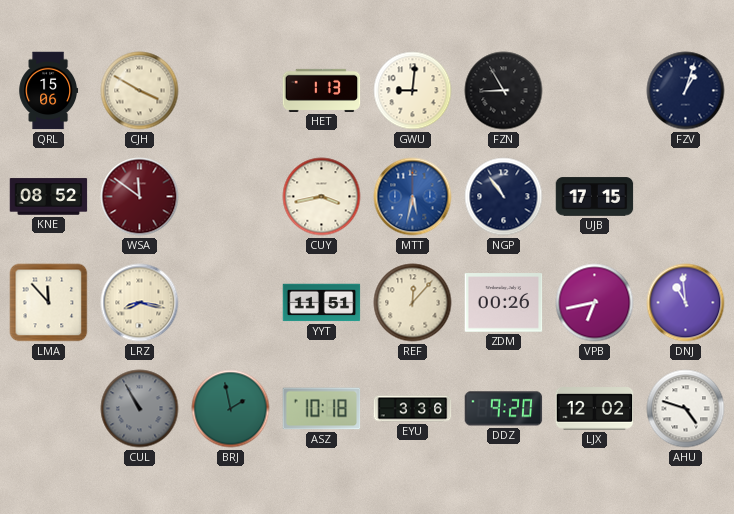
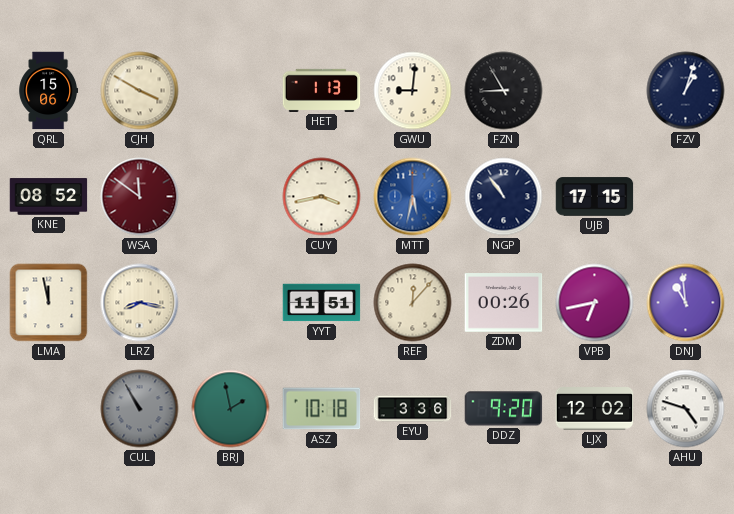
LMA: 11:53 -> 11:58 (49, 303)
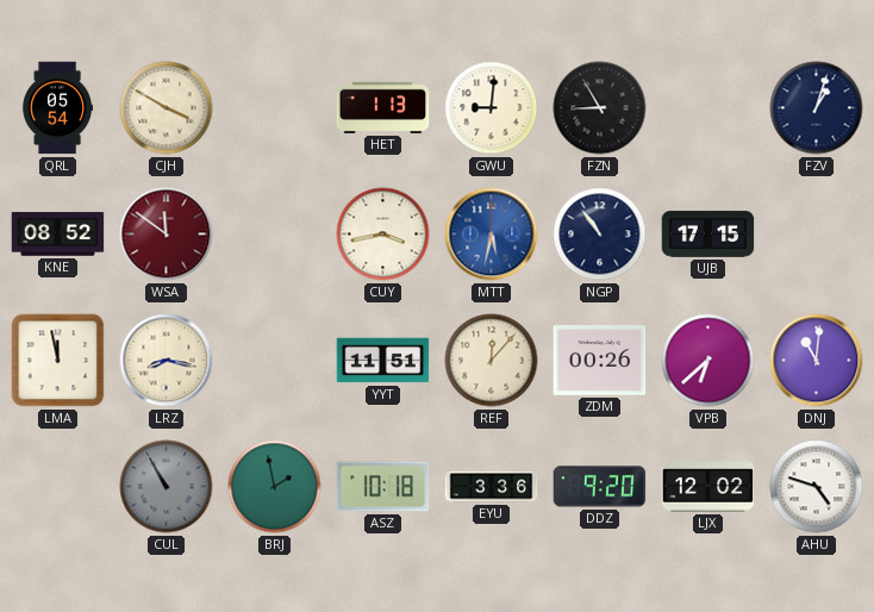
QRL: 15:06 -> 05:54 (58, 108)
VPB: 6:43 -> 6:38 (708, 361)
DNJ: 10:59 -> 11:01 (817, 361)
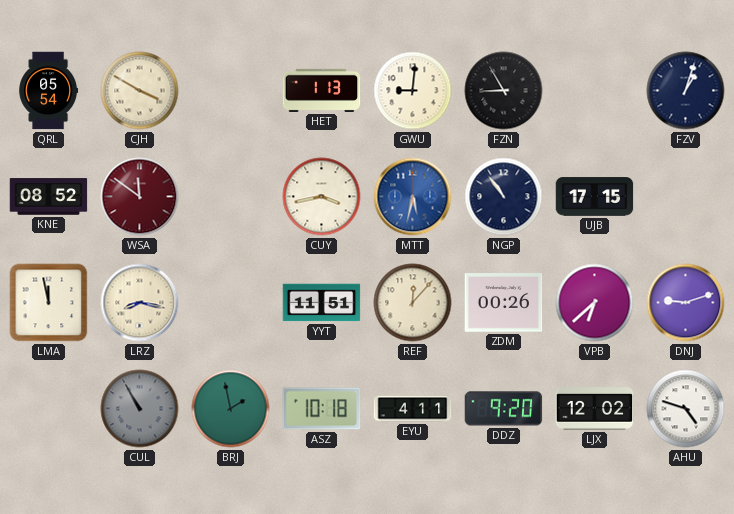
DNJ: 11:01 -> 9:12 (686, 303)
EYU: 3:36 -> 4:11 (413, 409)
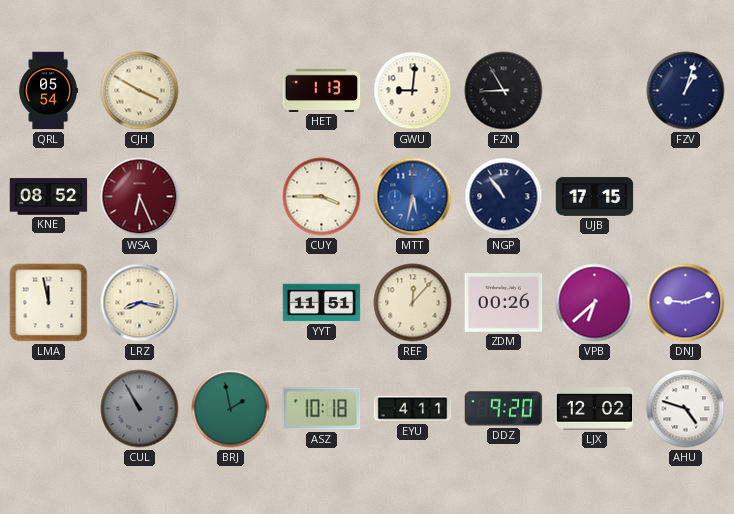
WSA: 11:51 -> 6:26 (140, 197)
CUY: 3:43 -> 3:45 (322, 197)
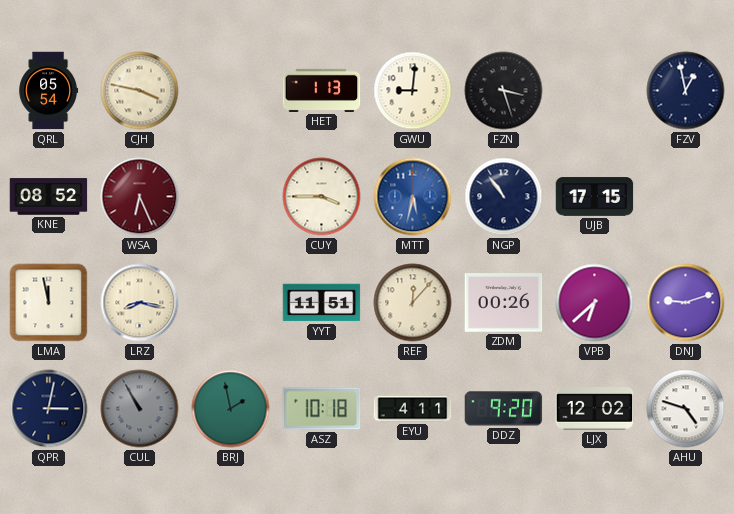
CJH: 3:50 -> 3:47 (140, 91)
FZN: 8:55 -> 3:27 (504, 91)
FZV: 1:03 -> 12:58 (686, 91)
QPR: none -> 3:02 (49, 409)
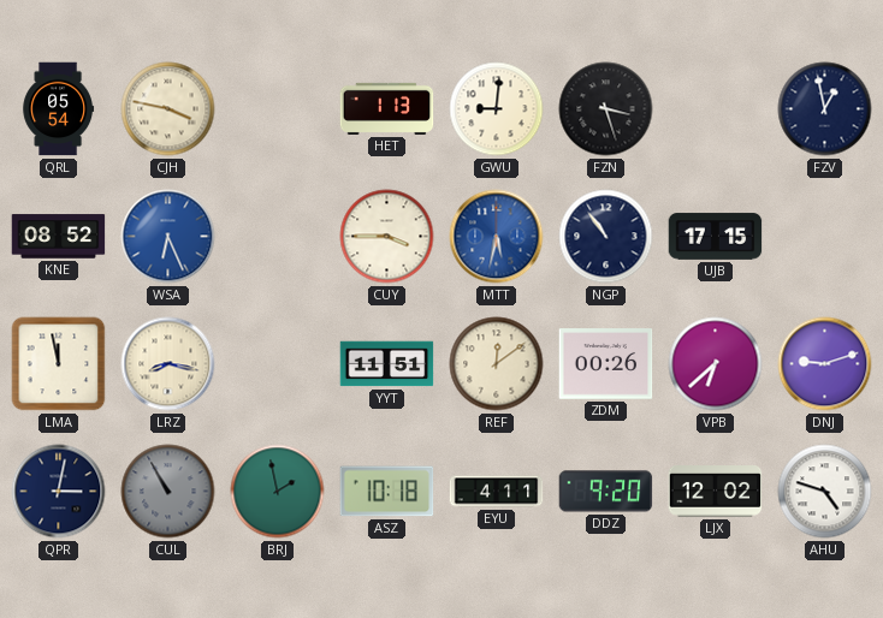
WSA dial: burgundy -> blue (168, 237)
REF: 12:07 -> 12:09 (497, 364)
